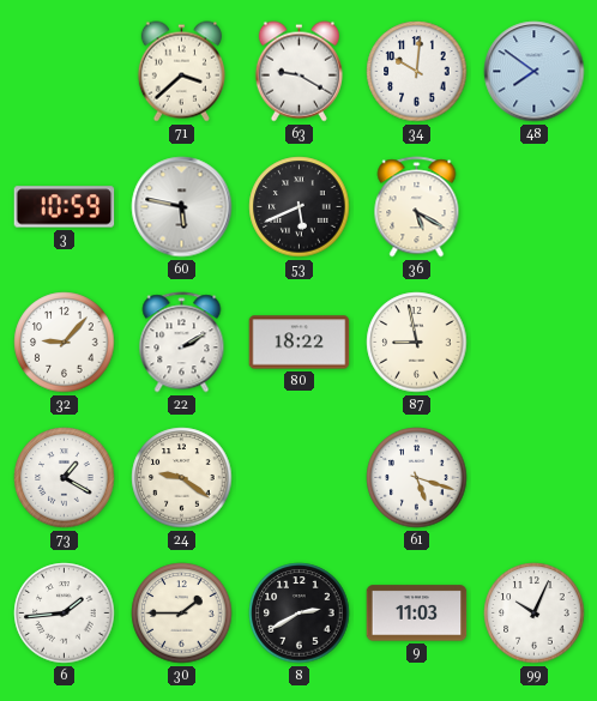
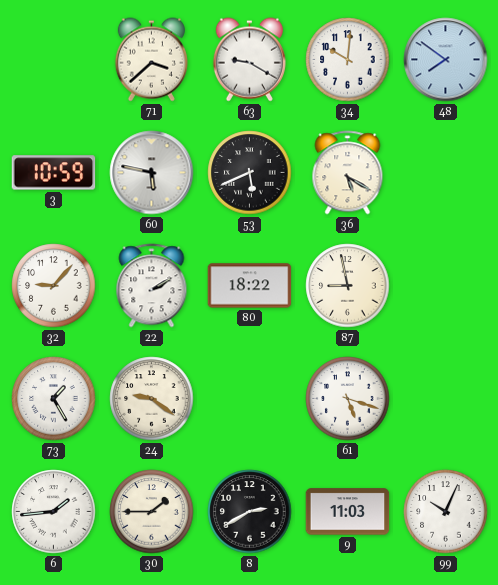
73: 1:20 -> 1:25 (54, 399)
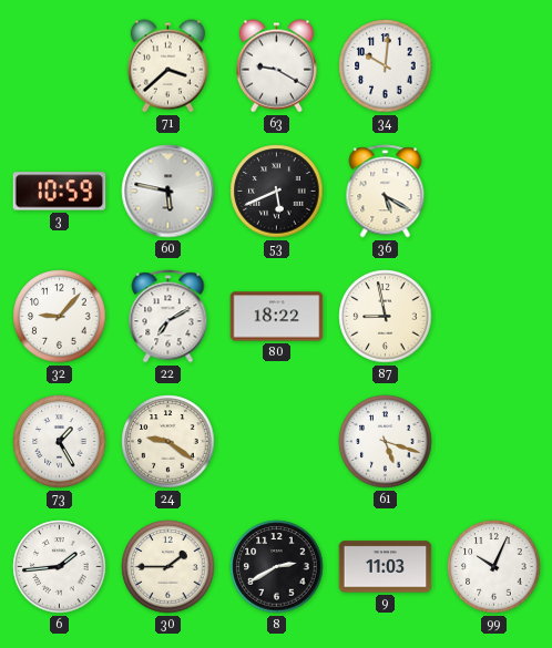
48: 7:51 -> none (446, 60)
22: 2:10 -> 7:10 (168, 317)
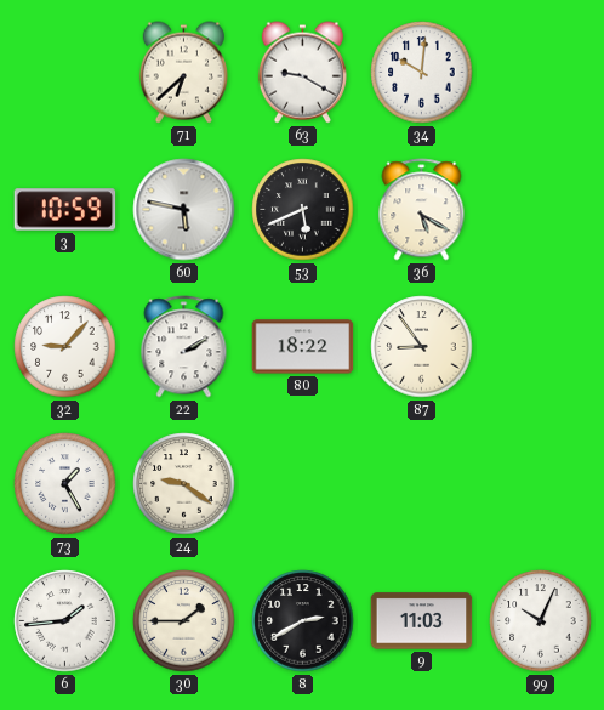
71: 3:38 -> 6:38 (183, 73)
22: 7:10 -> 2:10 (184, 347)
87: 8:58 -> 8:54 (422, 347)
61: 5:18 -> none (386, 442)
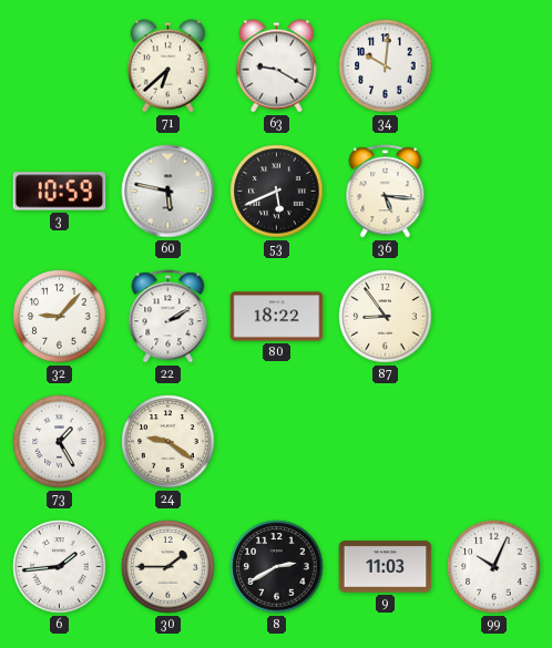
36: 5:20 -> 5:16 (386, 192)
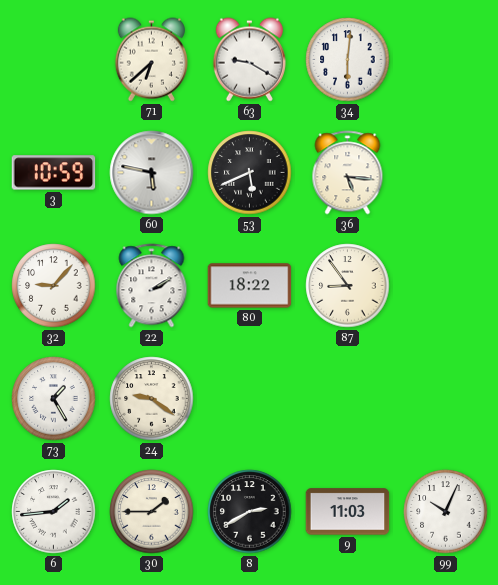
34: 10:01 -> 6:01 (348, 60)
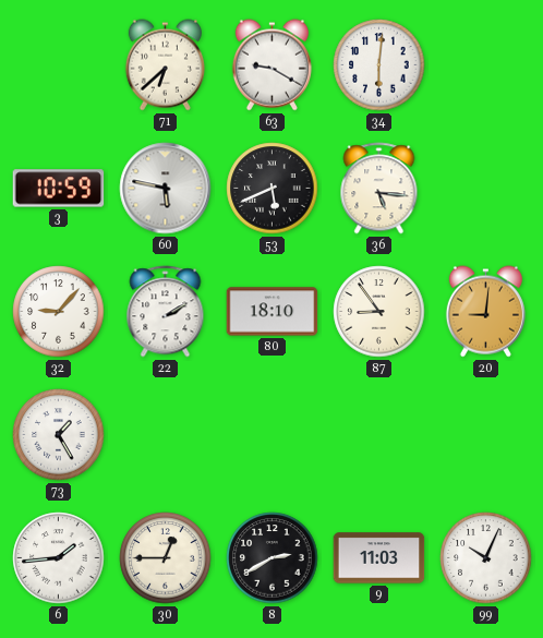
80: 18:22 -> 18:10 (273, 312)
20: none -> 9:01 (485, 312)
24: 9:21 -> none (152, 399)
30: 1:45 -> 12:45 (166, 558)
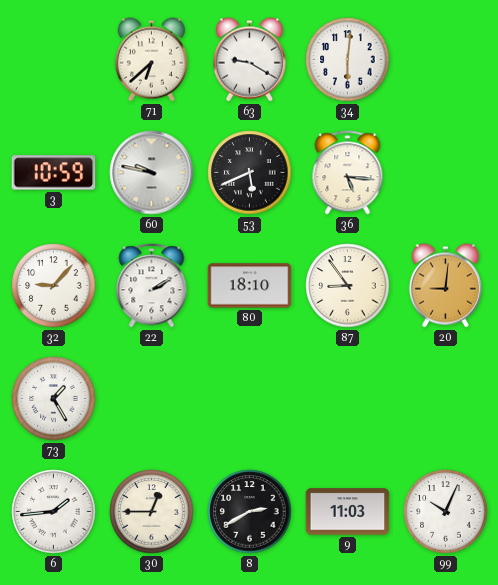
60: 5:47 -> 9:47 (152, 173)
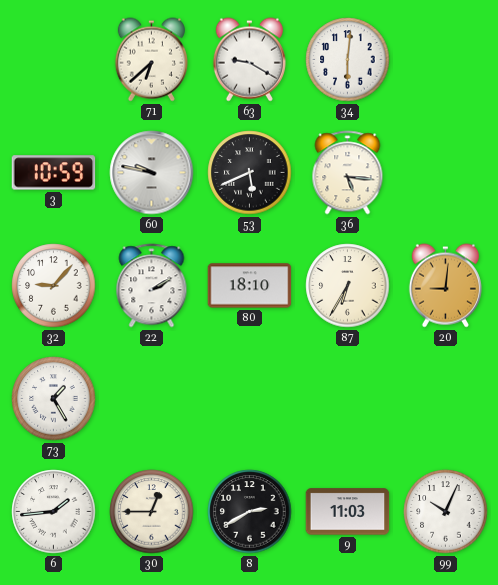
87: 8:54 -> 6:35 (348, 286)
